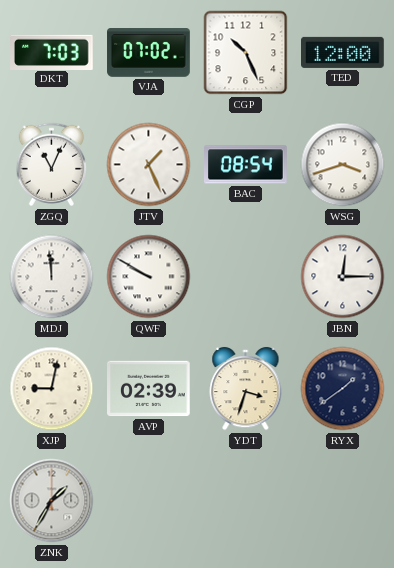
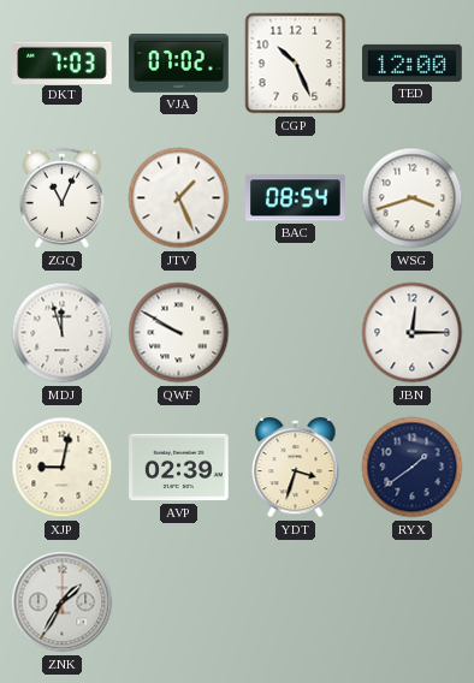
MDJ: 11:59 -> 11:57 (63, 333)
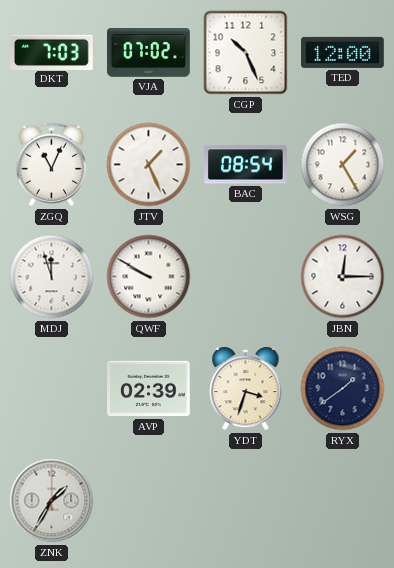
WSG: 3:42 -> 1:25 (343, 165)
XJP: 9:02 -> none (63, 468)
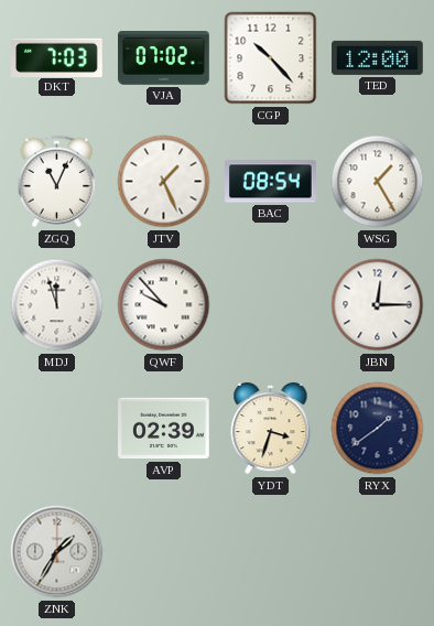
CGP: 10:26 -> 10:23 (271, 58)
QWF: 9:50 -> 9:53 (164, 305)
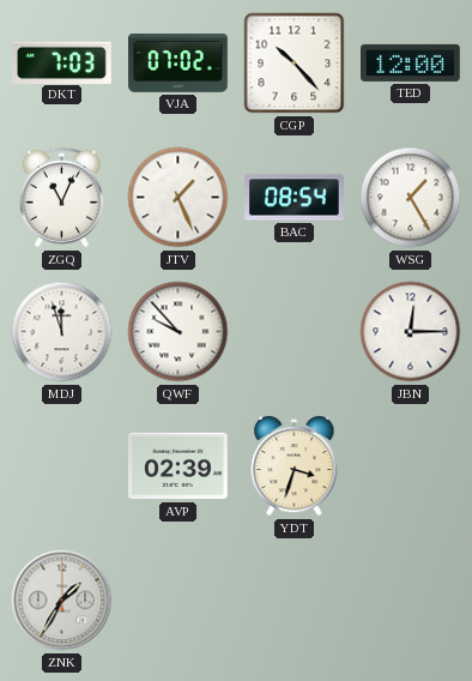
RYX: 1:39 -> none (378, 429)
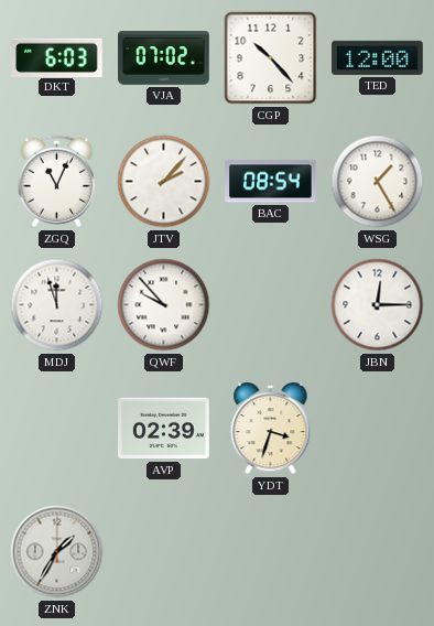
DKT: 7:03 -> 6:03 (57, 57)
JTV: 1:26 -> 2:07 (164, 182)
